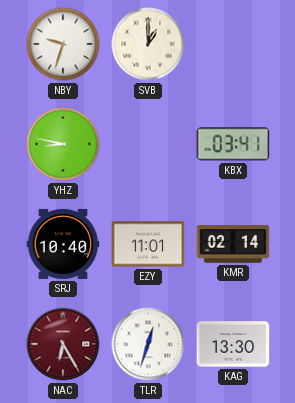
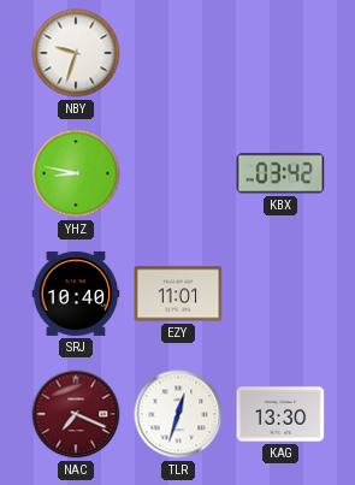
SVB: 1:00 -> none (148, 44)
KBX: 03:41 -> 03:42 (280, 173)
KMR: 02:14 -> none (233, 244)
NAC: 6:25 -> 7:19 (76, 414)
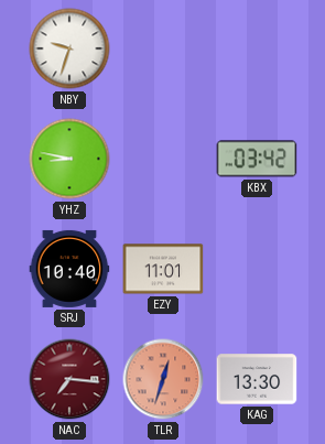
NAC: 7:19 -> 7:16 (69, 379)
TLR dial: white -> salmon (163, 379)
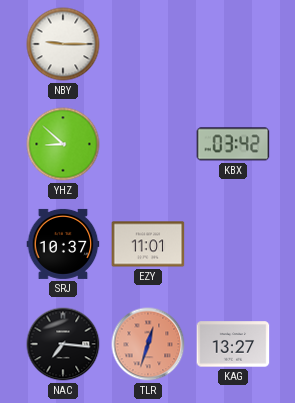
NBY: 9:33 -> 9:15 (63, 44)
YHZ: 8:47 -> 8:52 (63, 144)
SRJ: 10:40 -> 10:37 (63, 244)
NAC dial: burgundy -> black (63, 344)
KAG: 13:30 -> 13:27 (233, 344)
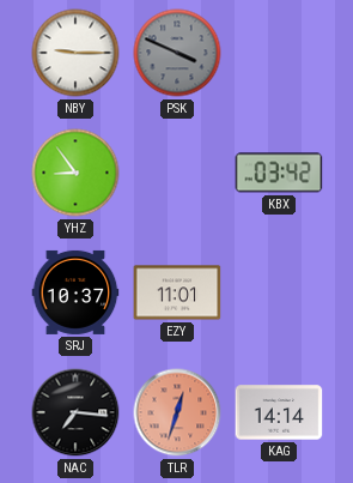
PSK: none -> 3:49 (177, 53)
YHZ: 8:52 -> 8:54 (75, 173)
KAG: 13:27 -> 14:14 (279, 412)
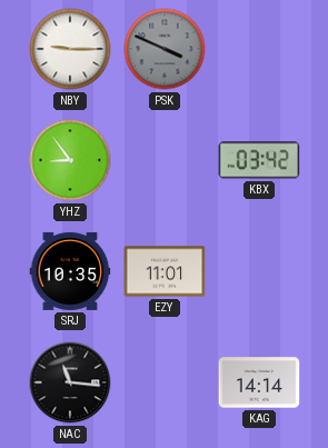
SRJ: 10:37 -> 10:35 (70, 271)
NAC: 7:16 -> 11:16 (70, 382)
TLR: 12:33 -> none (177, 412)
